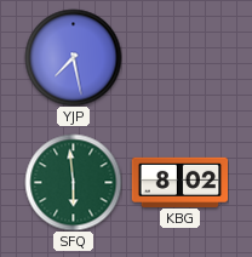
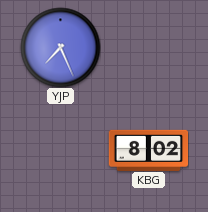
YJP: 7:28 -> 7:26 (60, 47)
SFQ: 5:59 -> none (73, 182)
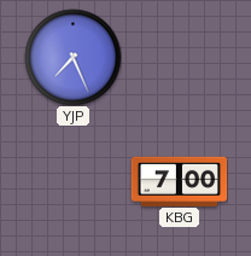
KBG: 8:02 -> 7:00 (179, 181)
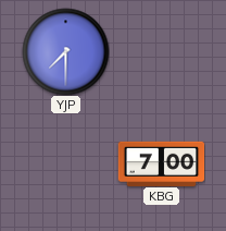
YJP: 7:26 -> 7:30 (65, 51)
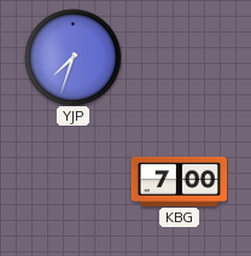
YJP: 7:30 -> 7:33 (72, 57)
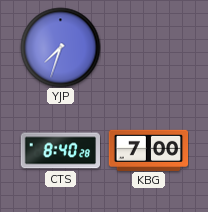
CTS: none -> 8:40 (60, 151)
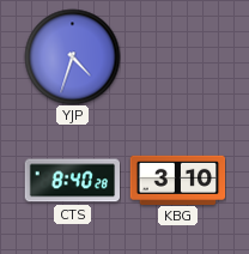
YJP: 7:33 -> 4:33 (72, 56)
KBG: 7:00 -> 3:10 (177, 180)
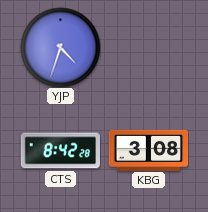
CTS: 8:40 -> 8:42 (60, 151)
KBG: 3:10 -> 3:08 (148, 150)
